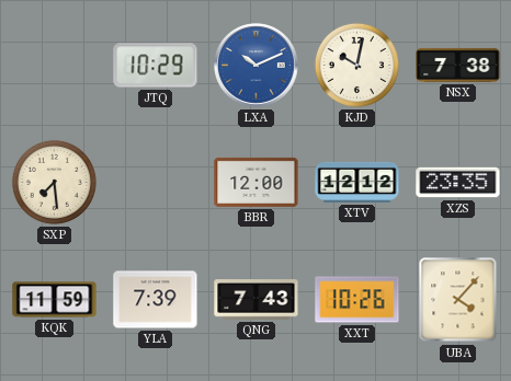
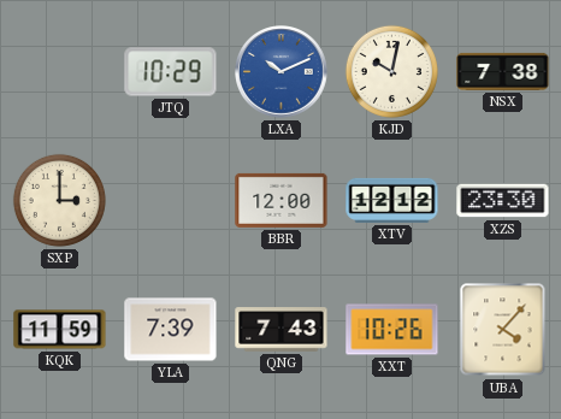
SXP: 7:29 -> 3:00 (59, 200)
XZS: 23:35 -> 23:30 (503, 201)
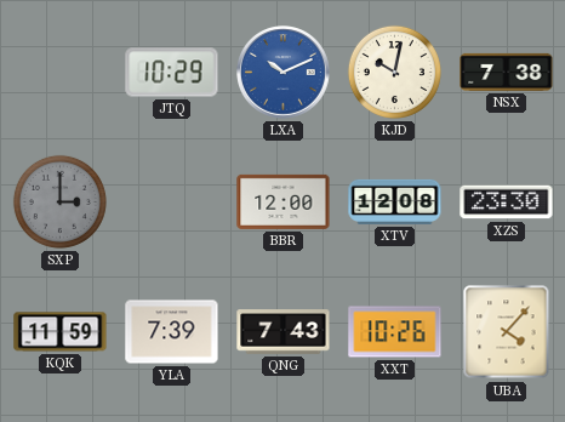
SXP dial: cream -> grey (59, 201)
XTV: 12:12 -> 12:08 (395, 201)
